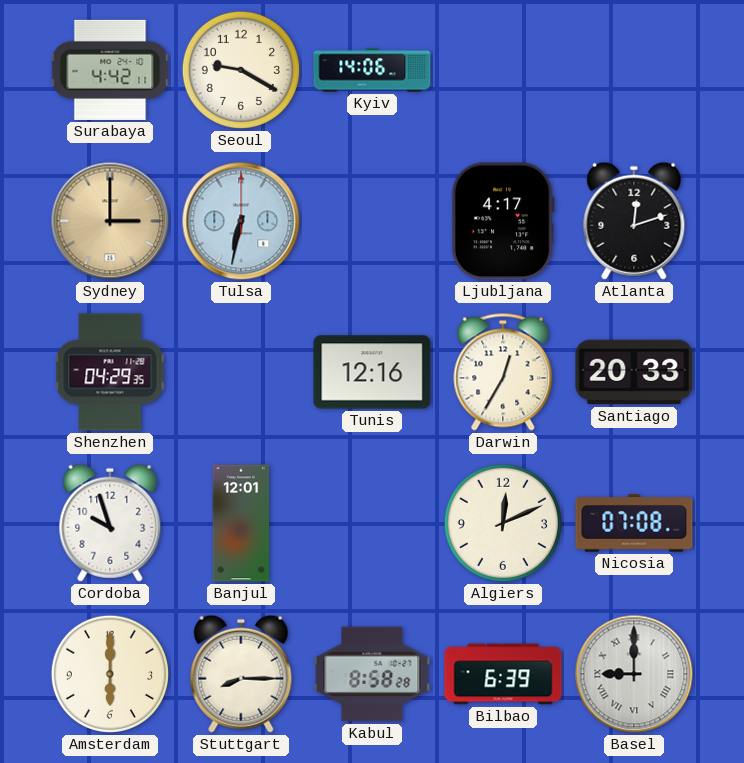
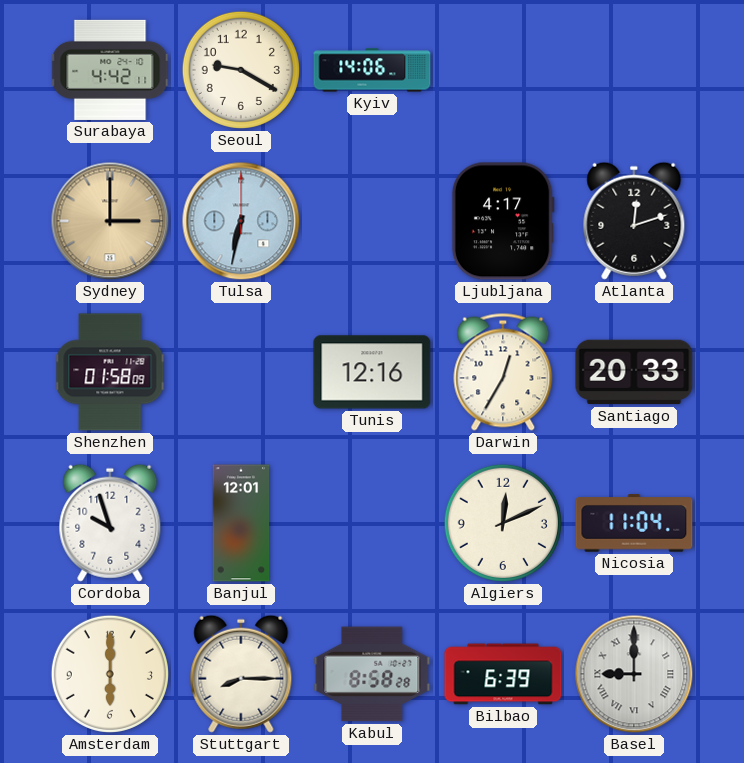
Shenzhen: 04:29 -> 01:58 (110, 372)
Nicosia: 07:08 -> 11:04 (634, 523)
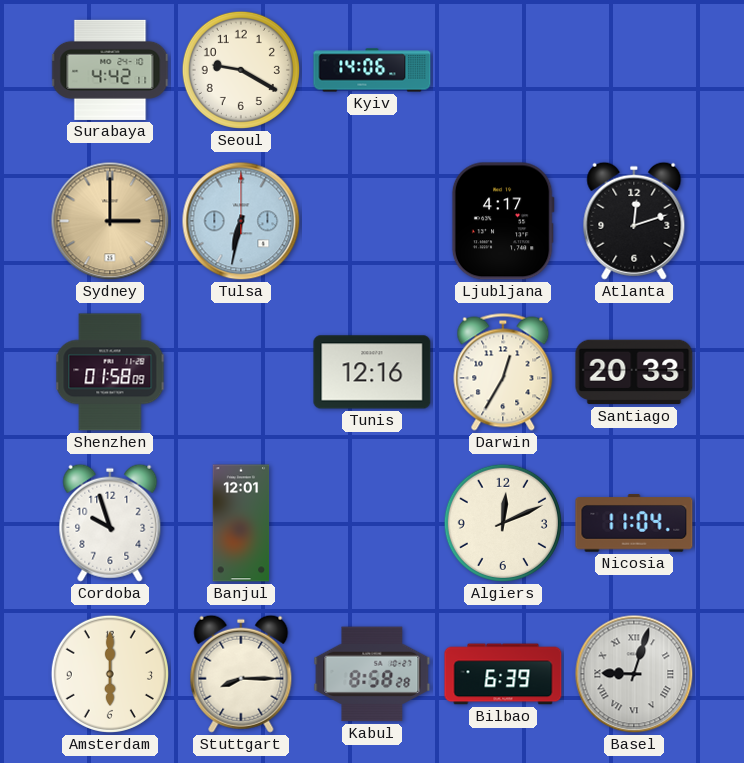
Basel: 9:00 -> 9:03 (634, 674)
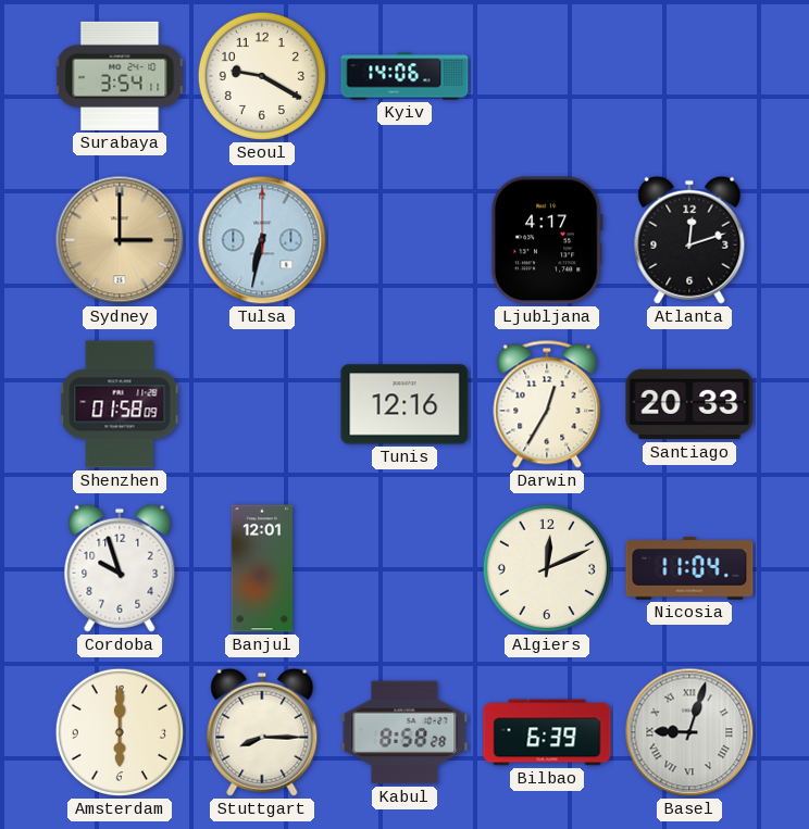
Surabaya: 4:42 -> 3:54 (120, 76)
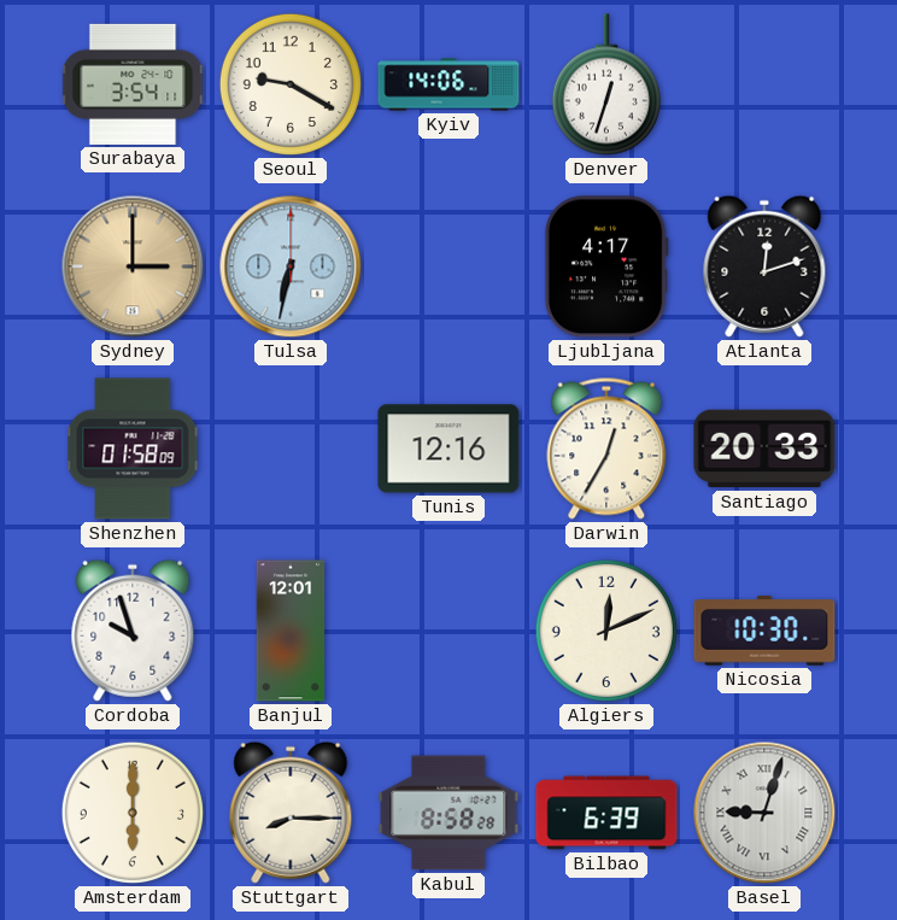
Denver: none -> 12:33 (606, 84)
Nicosia: 11:04 -> 10:30 (764, 631)
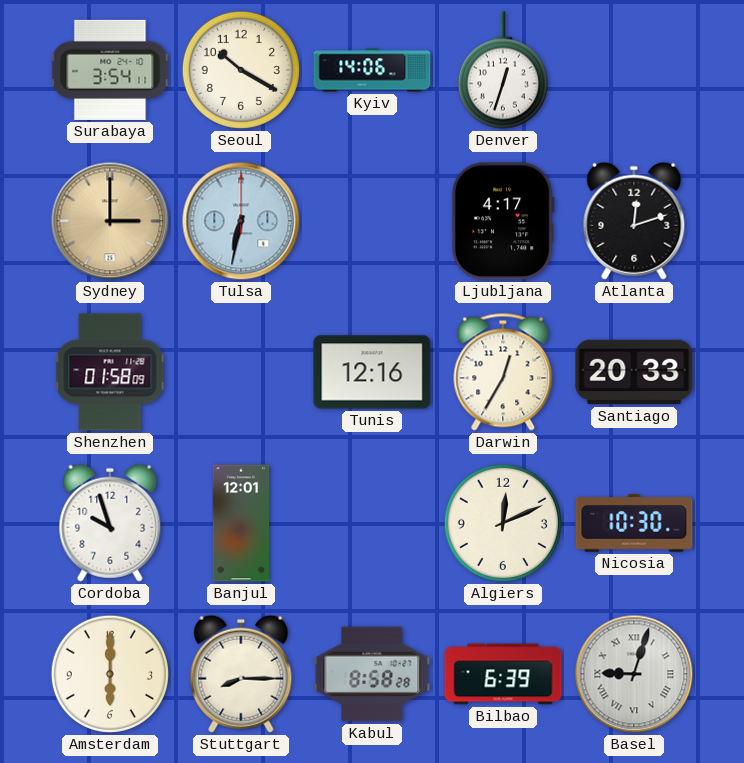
Seoul: 9:20 -> 10:20 (241, 70)
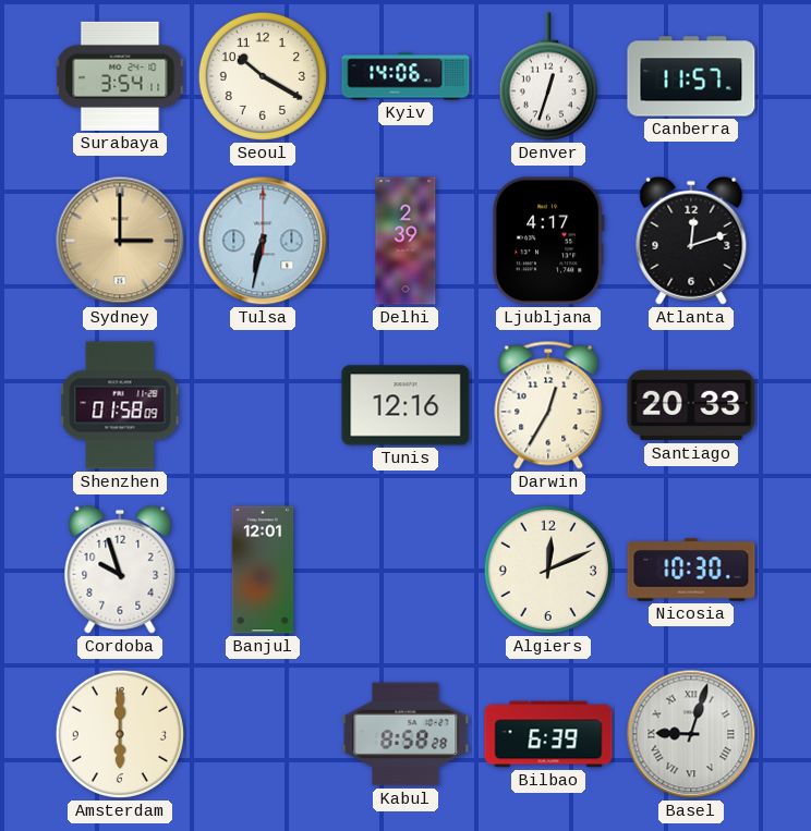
Canberra: none -> 11:57 (691, 76)
Delhi: none -> 2:39 (405, 241)
Stuttgart: 8:15 -> none (241, 674)
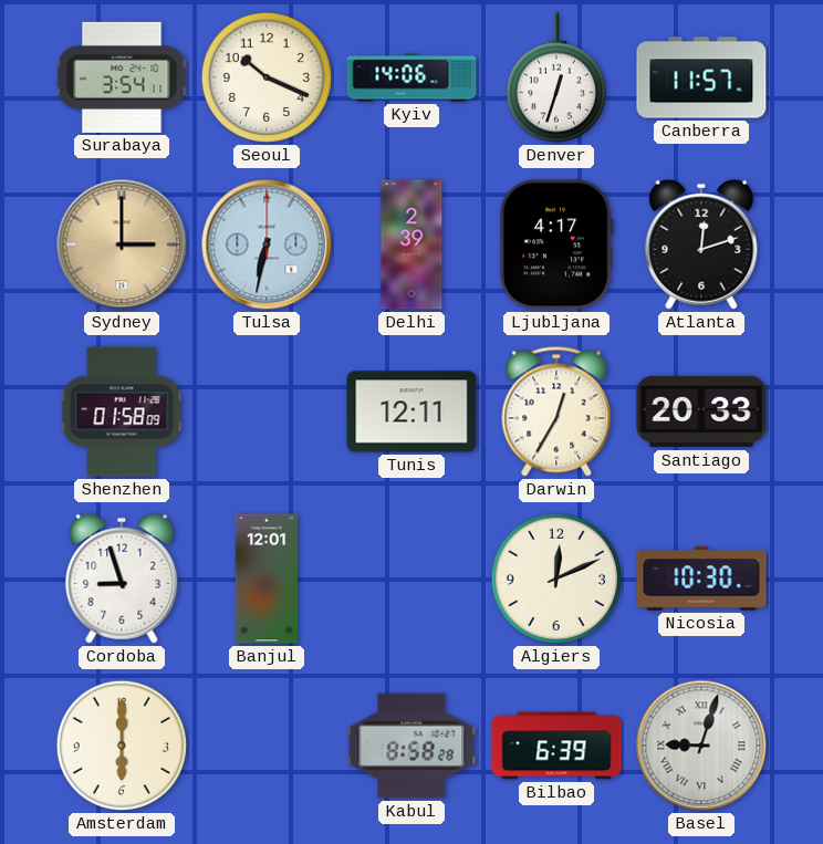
Seoul: 10:20 -> 10:19 (267, 77)
Tunis: 12:16 -> 12:11 (411, 411)
Cordoba: 9:57 -> 8:57 (122, 579)
